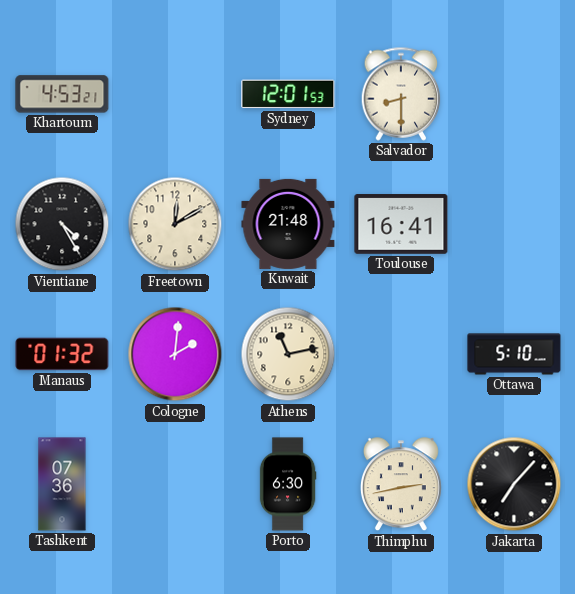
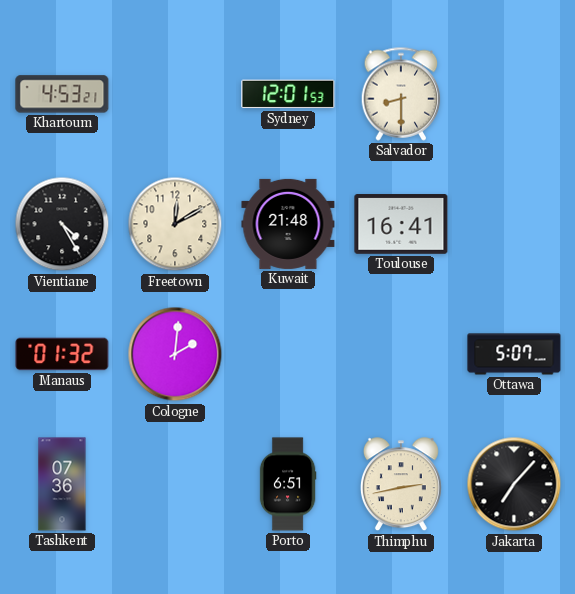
Athens: 11:13 -> none (288, 354)
Ottawa: 5:10 -> 5:07 (514, 354)
Porto: 6:30 -> 6:51 (288, 484)
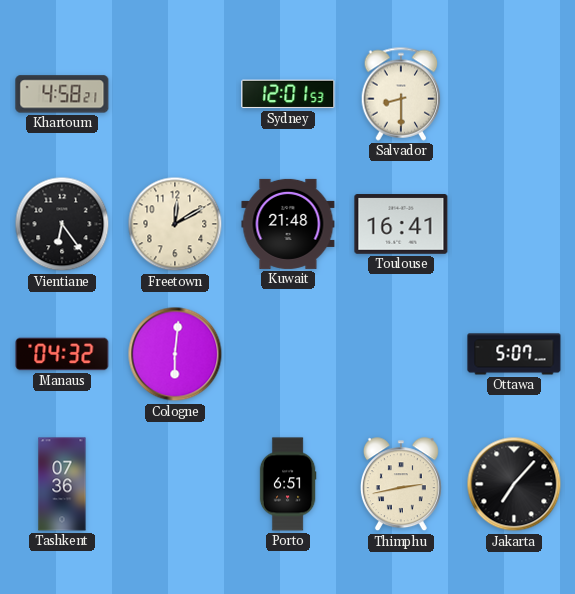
Khartoum: 4:53 -> 4:58 (62, 94)
Vientiane: 4:25 -> 6:24 (62, 224)
Manaus: 01:32 -> 04:32 (62, 354)
Cologne: 2:01 -> 6:01 (175, 354)
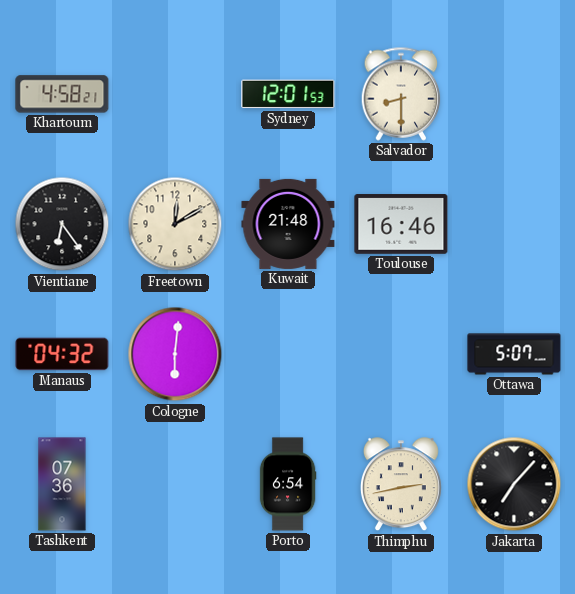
Toulouse: 16:41 -> 16:46 (401, 224)
Porto: 6:51 -> 6:54 (288, 484)
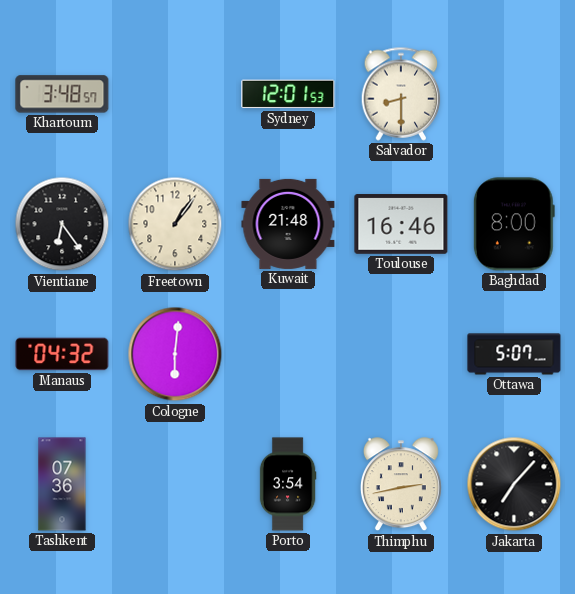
Khartoum: 4:58 -> 3:48 (62, 94)
Freetown: 12:10 -> 1:06 (175, 224)
Baghdad: none -> 8:00 (514, 224)
Porto: 6:54 -> 3:54 (288, 484)
